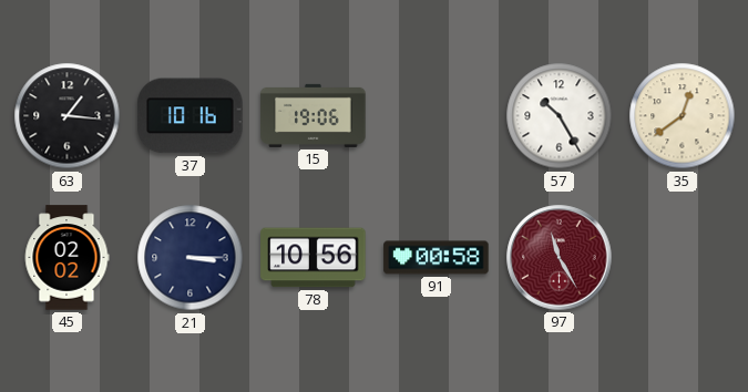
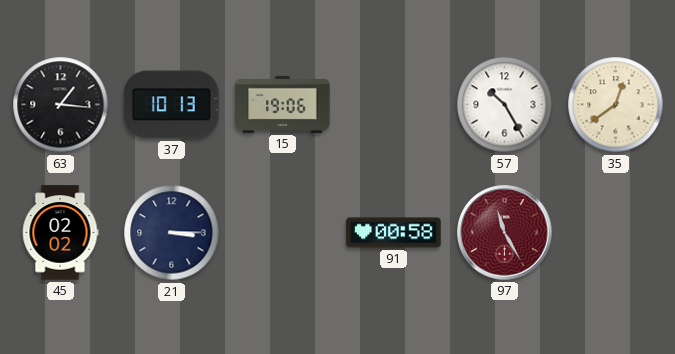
37: 10:16 -> 10:13 (172, 105)
78: 10:56 -> none (314, 258)
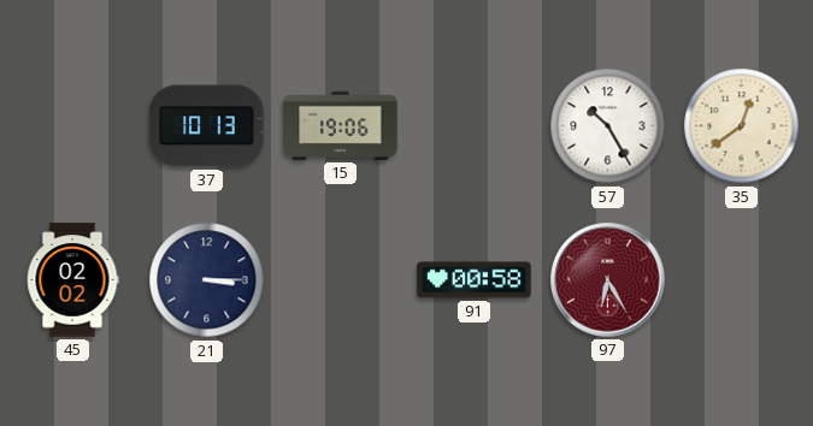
63: 1:16 -> none (61, 105)
97: 11:25 -> 6:25 (608, 280)
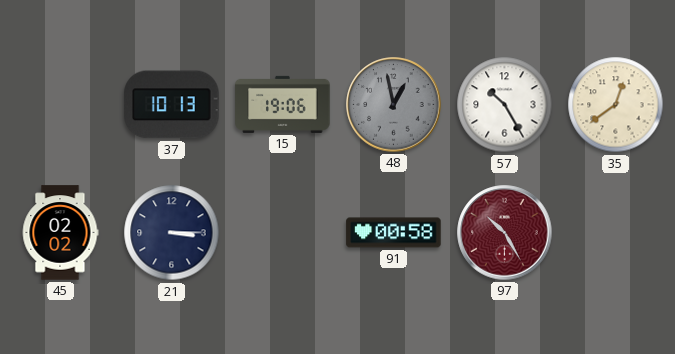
48: none -> 12:58 (394, 105)
97: 6:25 -> 10:25 (505, 233)
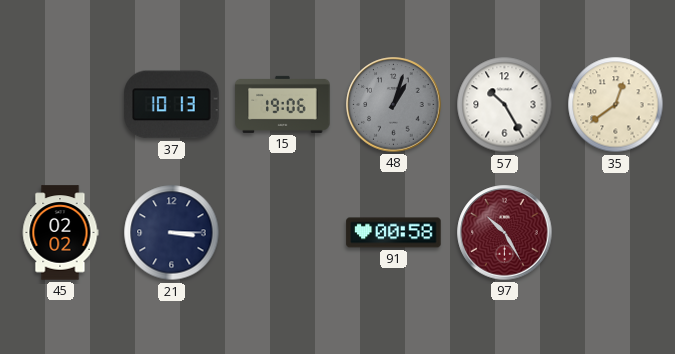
48: 12:58 -> 1:03 (394, 105)
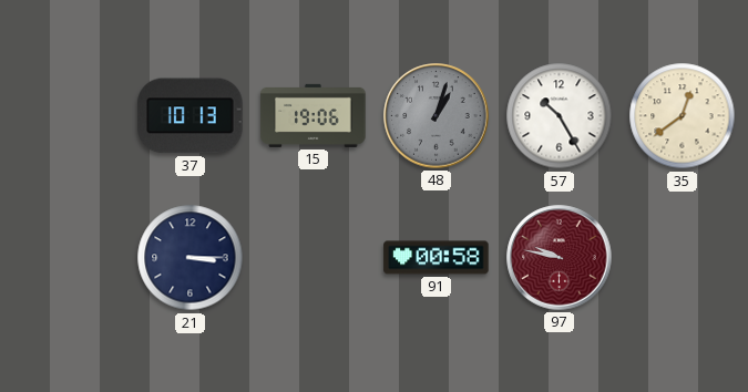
45: 02:02 -> none (60, 233)
97: 10:25 -> 9:47 (560, 258)
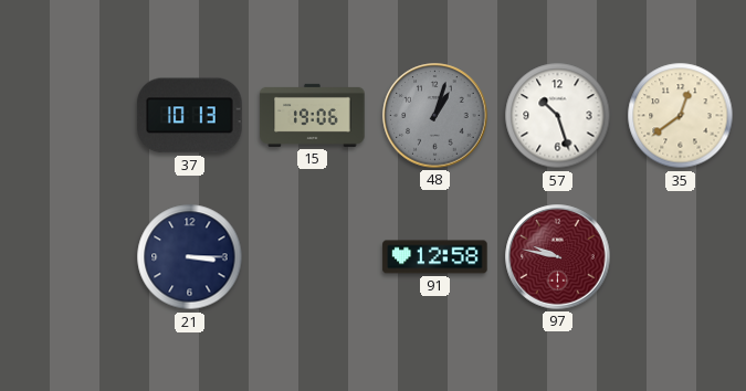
57: 10:25 -> 10:27 (558, 116)
91: 00:58 -> 12:58 (435, 257)
